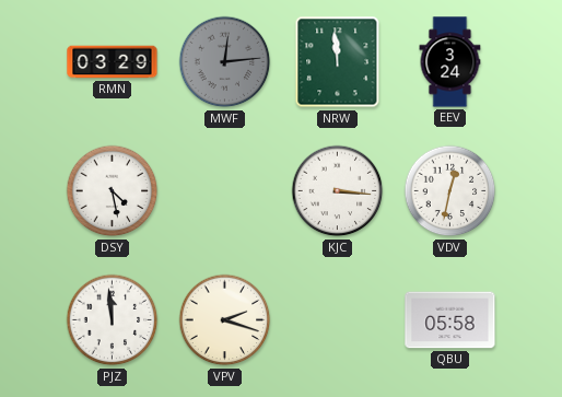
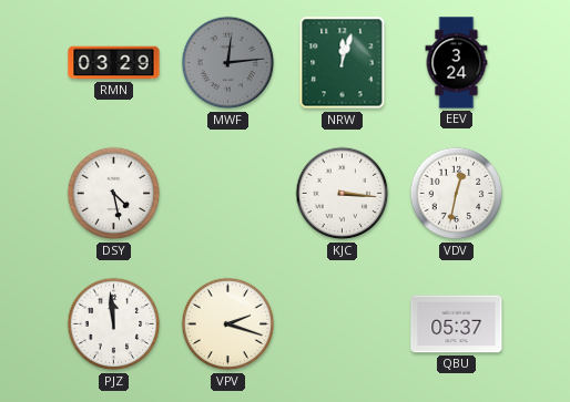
NRW: 11:59 -> 12:03 (343, 63)
QBU: 05:58 -> 05:37 (457, 324)
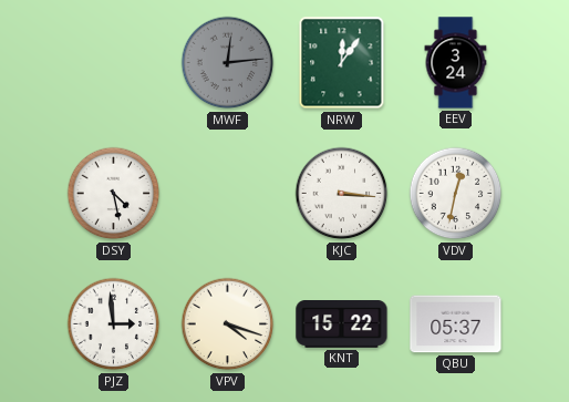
RMN: 03:29 -> none (114, 63)
NRW: 12:03 -> 12:06 (342, 63)
PJZ: 11:59 -> 2:59 (114, 324)
VPV: 2:18 -> 4:18 (228, 324)
KNT: none -> 15:22 (342, 324)
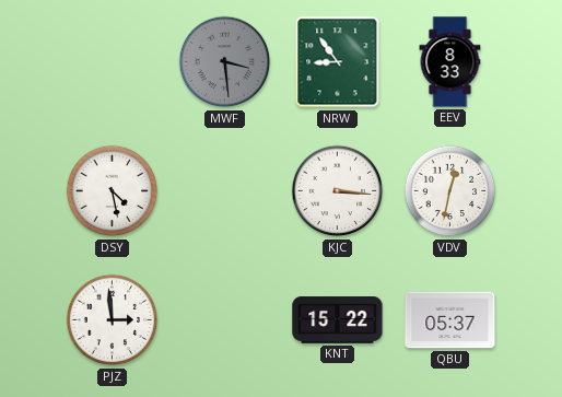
MWF: 12:14 -> 3:29 (225, 62)
NRW: 12:06 -> 8:54 (338, 62)
EEV: 3:24 -> 8:33 (450, 62)
VPV: 4:18 -> none (228, 324)
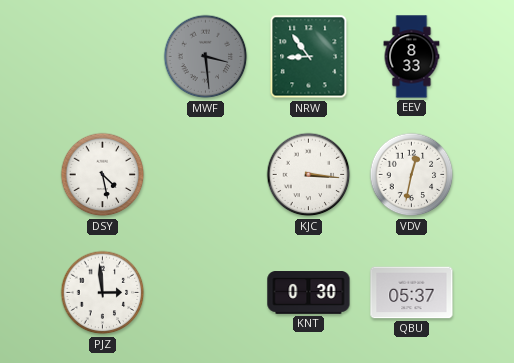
KNT: 15:22 -> 0:30 (309, 293)
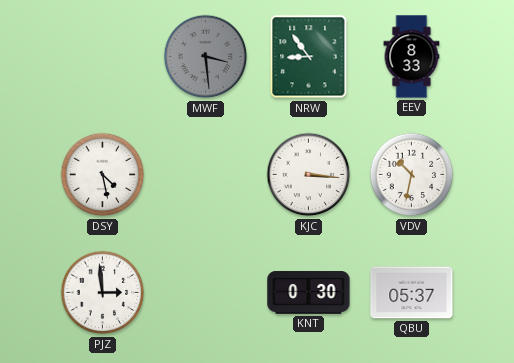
VDV: 12:32 -> 10:32 (412, 175)
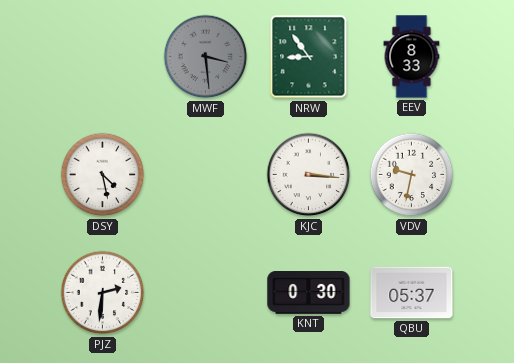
VDV: 10:32 -> 9:32 (412, 175)
PJZ: 2:59 -> 2:31 (103, 293)
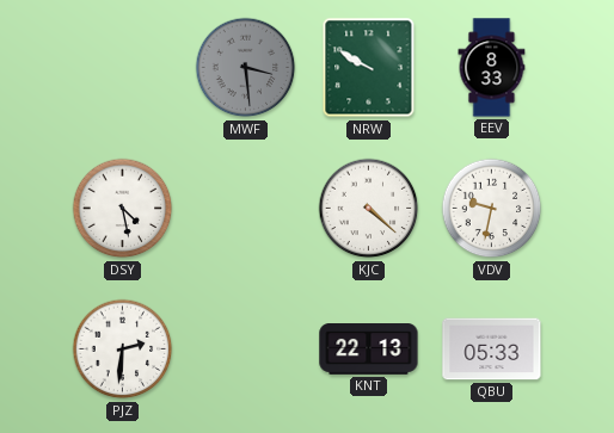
NRW: 8:54 -> 9:50 (369, 68)
KJC: 3:16 -> 4:22 (369, 209)
KNT: 0:30 -> 22:13 (369, 350)
QBU: 05:37 -> 05:33 (492, 350)
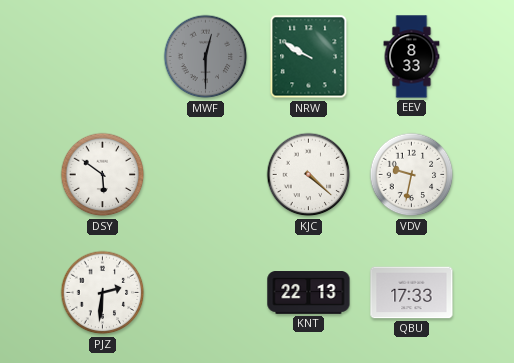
MWF: 3:29 -> 12:30 (206, 57)
DSY: 4:28 -> 5:51 (103, 175)
QBU: 05:33 -> 17:33 (412, 293)
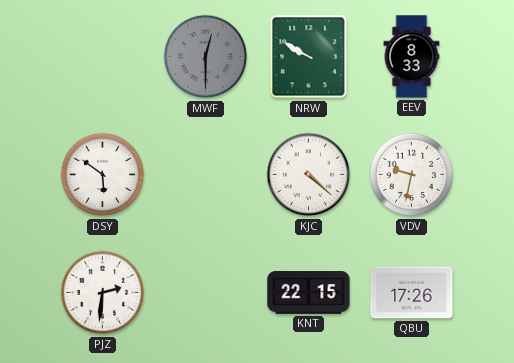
KNT: 22:13 -> 22:15 (309, 293)
QBU: 17:33 -> 17:26 (412, 293)
